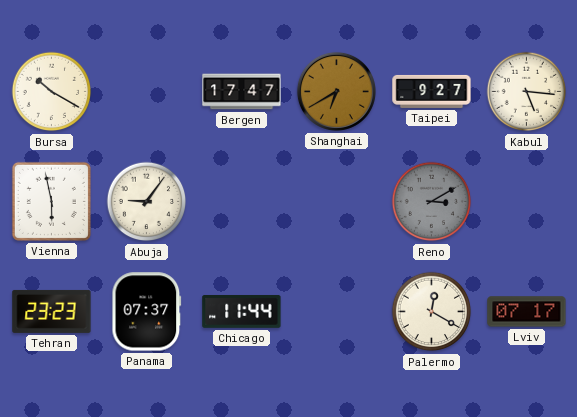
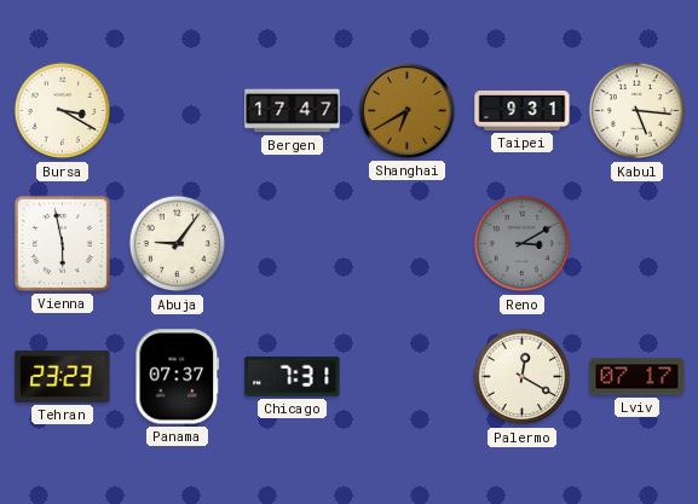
Bursa: 10:20 -> 3:20 (63, 111)
Taipei: 9:27 -> 9:31 (523, 110)
Chicago: 11:44 -> 7:31 (293, 376)
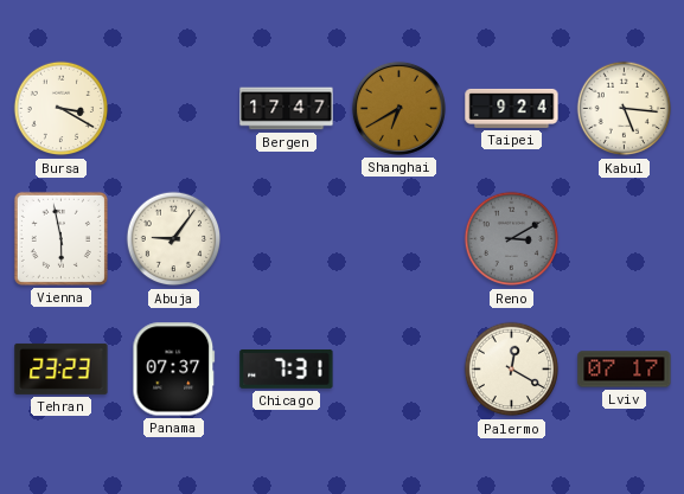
Taipei: 9:31 -> 9:24 (512, 108)
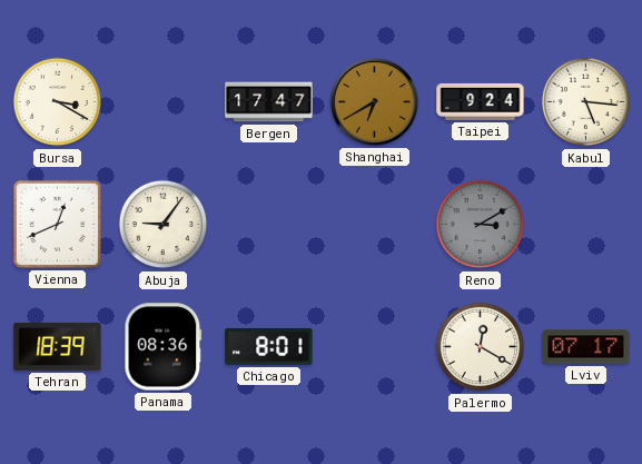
Vienna: 5:58 -> 12:41 (57, 224)
Tehran: 23:23 -> 18:39 (58, 346)
Panama: 07:37 -> 08:36 (164, 347)
Chicago: 7:31 -> 8:01 (269, 346)
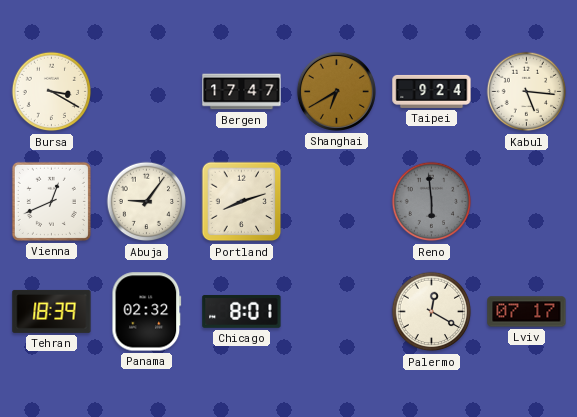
Portland: none -> 8:12 (242, 202)
Reno: 3:10 -> 5:59 (432, 202)
Panama: 08:36 -> 02:32 (147, 312)
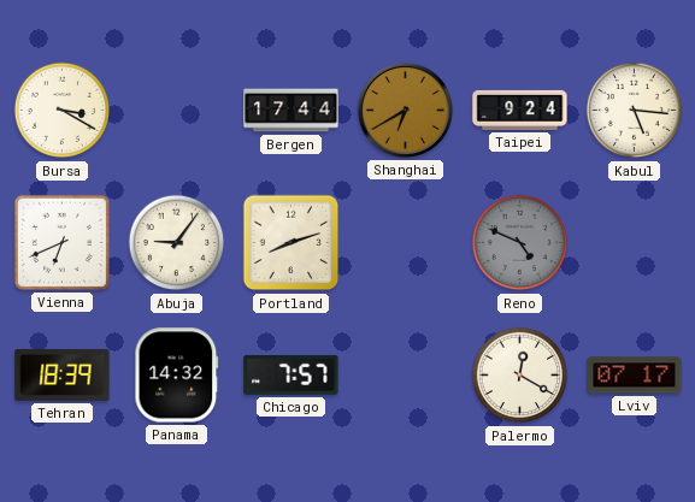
Bergen: 17:47 -> 17:44 (291, 111)
Vienna: 12:41 -> 6:41 (61, 242)
Reno: 5:59 -> 4:49 (520, 243)
Panama: 02:32 -> 14:32 (177, 376)
Chicago: 8:01 -> 7:57 (291, 374)
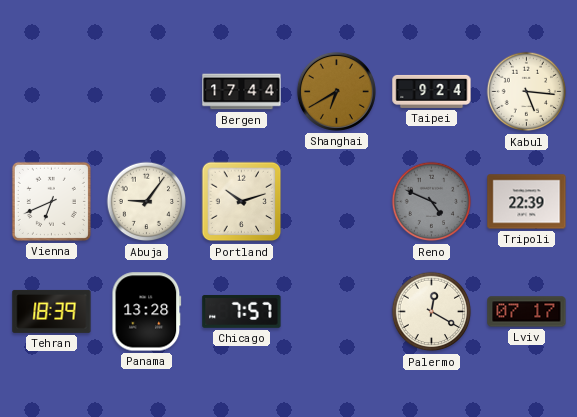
Bursa: 3:20 -> none (63, 111)
Portland: 8:12 -> 10:12 (242, 202)
Tripoli: none -> 22:39 (527, 202)
Panama: 14:32 -> 13:28 (147, 312)
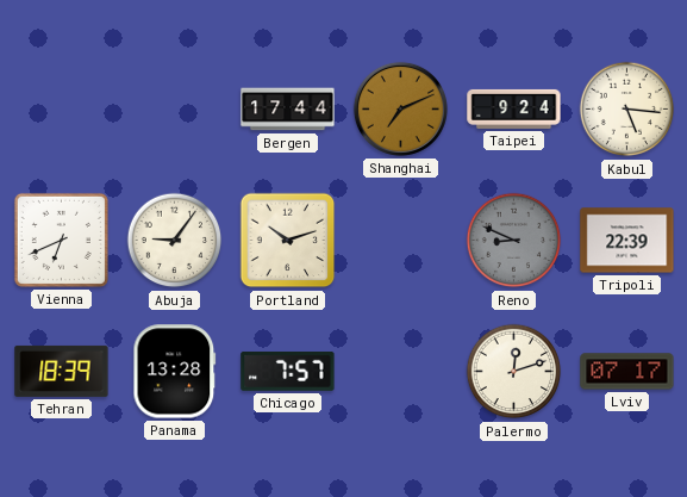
Shanghai: 6:40 -> 7:11 (400, 108)
Reno: 4:49 -> 8:49 (514, 241)
Palermo: 12:20 -> 12:12 (514, 372)
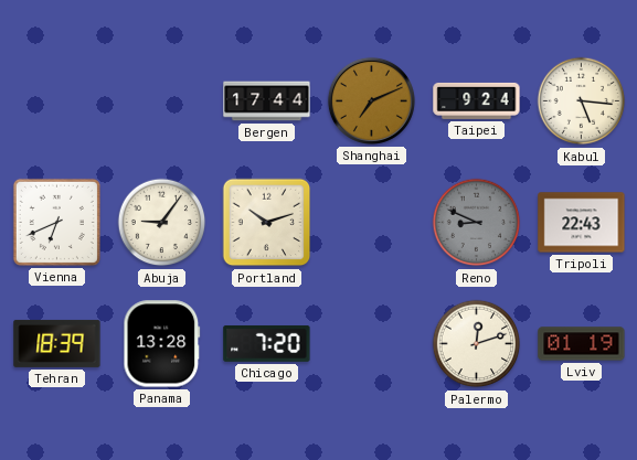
Tripoli: 22:39 -> 22:43 (582, 223)
Chicago: 7:57 -> 7:20 (267, 343)
Lviv: 07:17 -> 01:19 (582, 344)
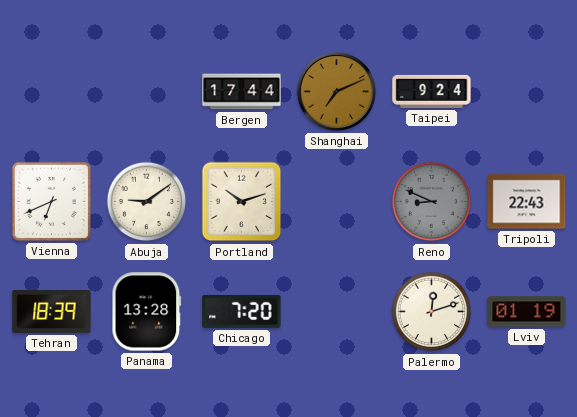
Kabul: 5:16 -> none (582, 101)
Abuja: 9:06 -> 9:09 (147, 202)
